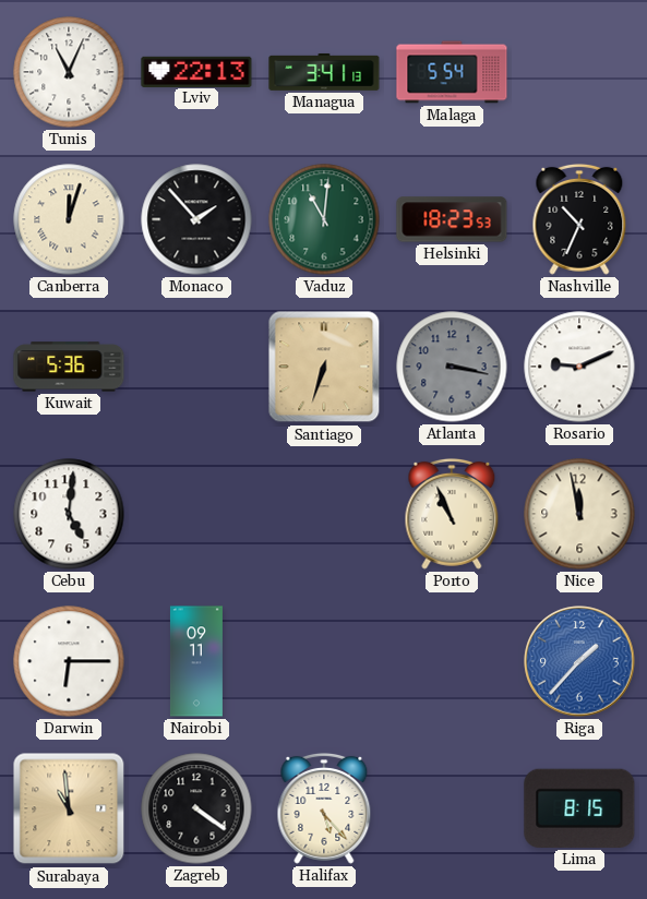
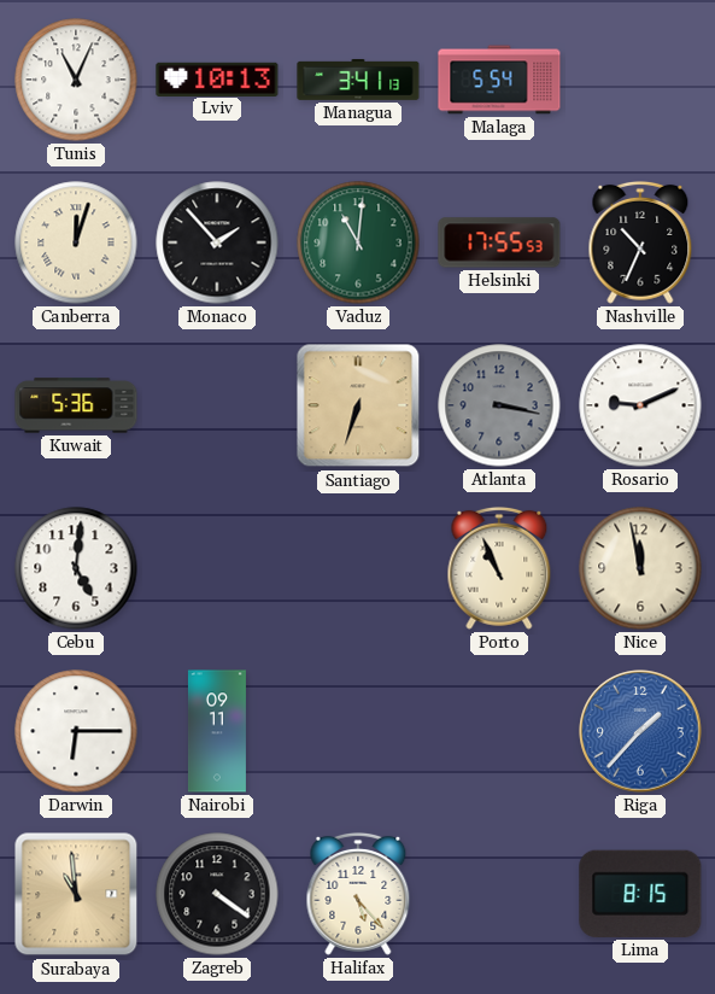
Lviv: 22:13 -> 10:13 (217, 78)
Helsinki: 18:23 -> 17:55 (499, 242)
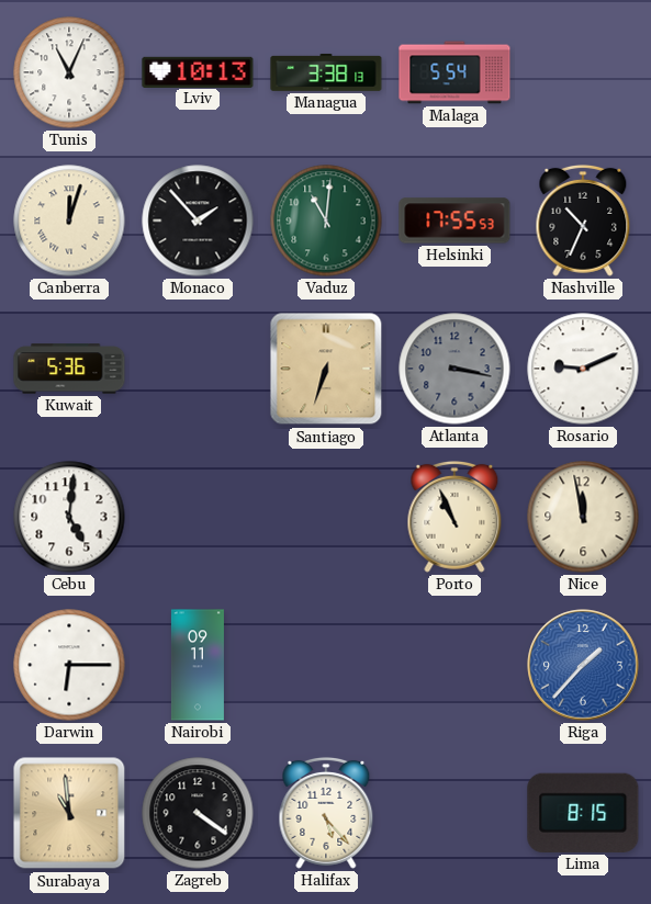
Managua: 3:41 -> 3:38 (326, 72)
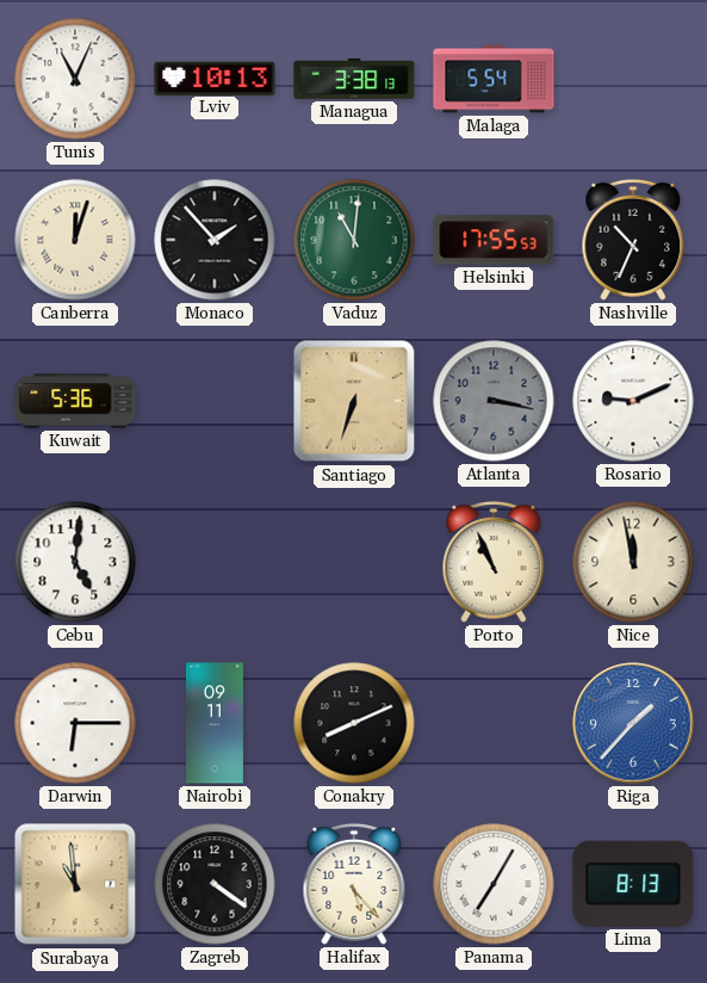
Conakry: none -> 8:11 (354, 723)
Panama: none -> 7:05 (494, 884)
Lima: 8:15 -> 8:13 (633, 884)
